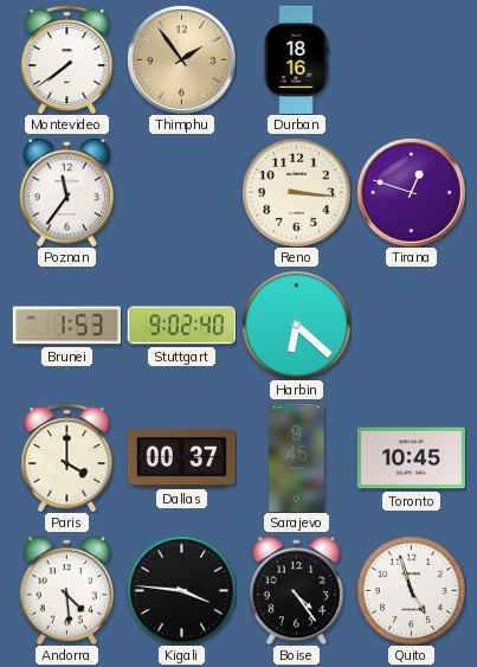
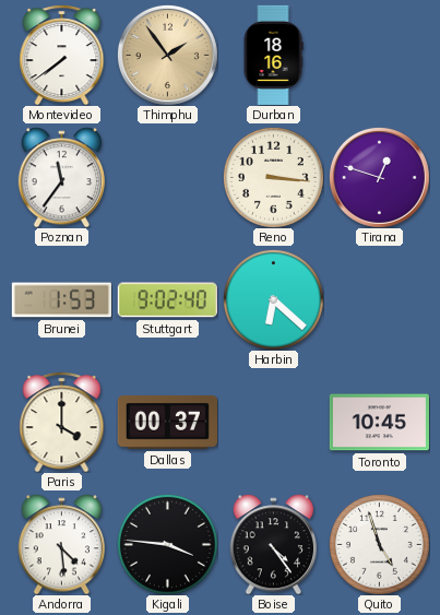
Sarajevo: 9:45 -> none (297, 457)
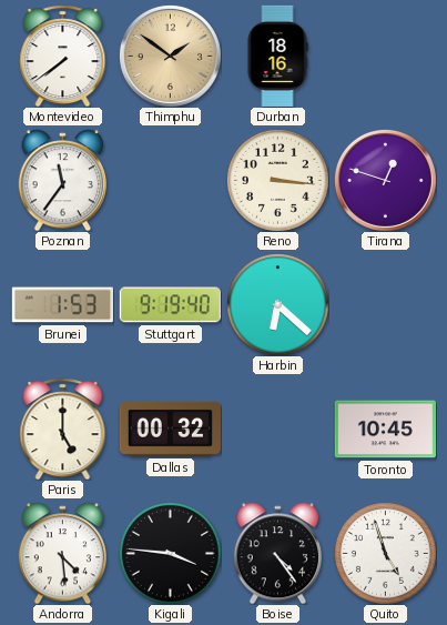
Thimphu: 1:54 -> 1:51 (170, 56)
Stuttgart: 9:02 -> 9:19 (170, 305)
Paris: 4:00 -> 5:00 (63, 429)
Dallas: 00:37 -> 00:32 (170, 429)
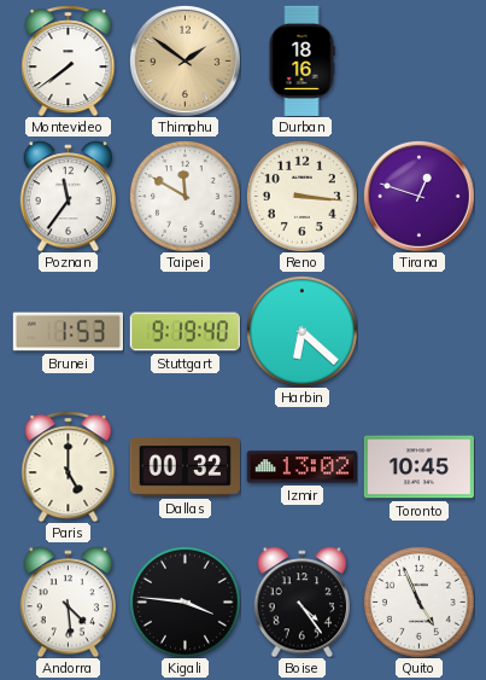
Taipei: none -> 11:50 (185, 196)
Izmir: none -> 13:02 (301, 467)
Quito: 4:57 -> 4:56 (418, 601)
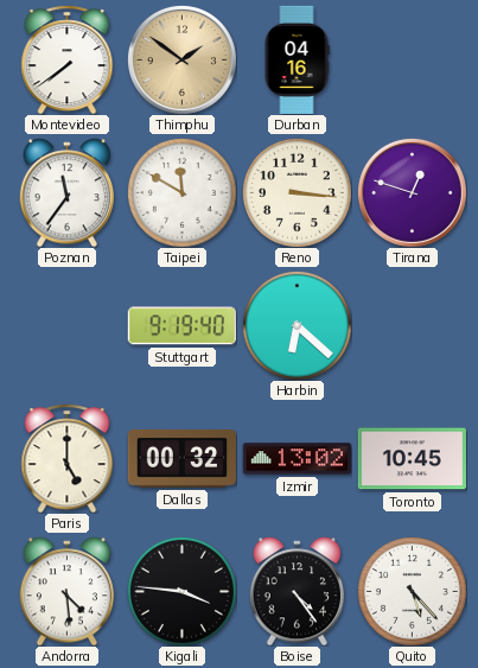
Durban: 18:16 -> 04:16 (297, 59)
Brunei: 1:53 -> none (68, 332)
Quito: 4:56 -> 5:23 (412, 591)
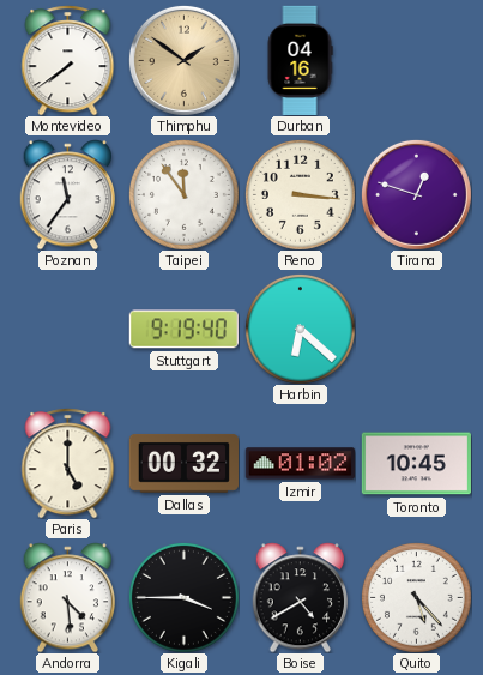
Taipei: 11:50 -> 11:54 (183, 194)
Izmir: 13:02 -> 01:02 (300, 464)
Kigali: 3:46 -> 3:45 (183, 597)
Boise: 4:24 -> 4:40 (301, 597)
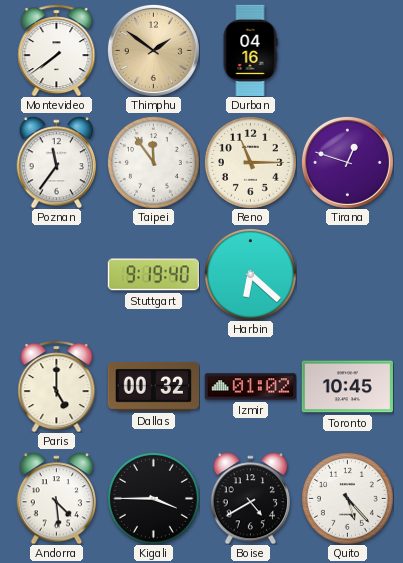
Reno: 3:16 -> 11:15 (250, 162)
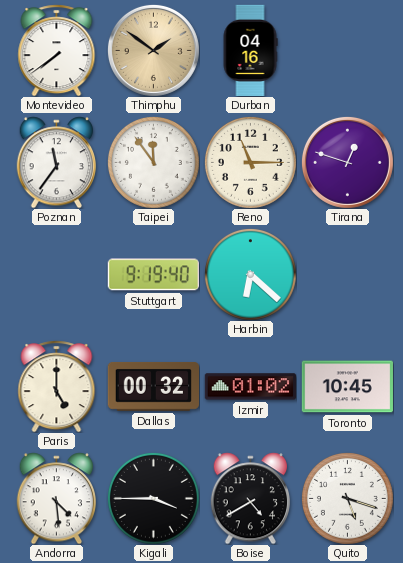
Quito: 5:23 -> 5:18 (347, 498)
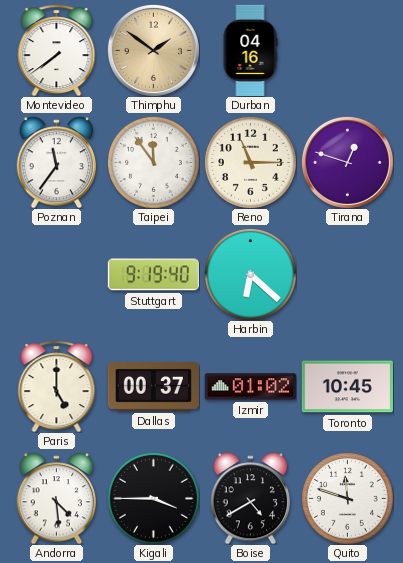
Dallas: 00:32 -> 00:37 (153, 386)
Quito: 5:18 -> 11:48 (347, 498)
